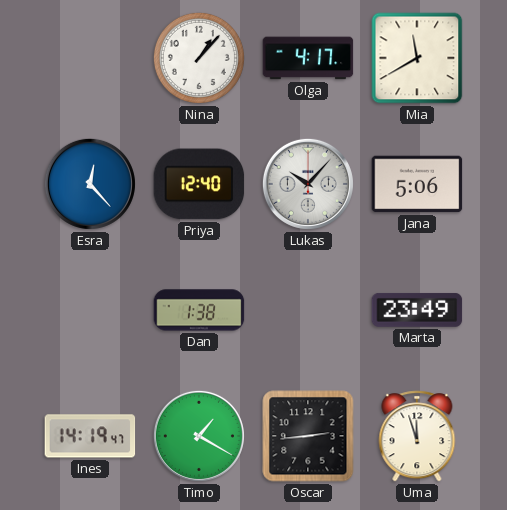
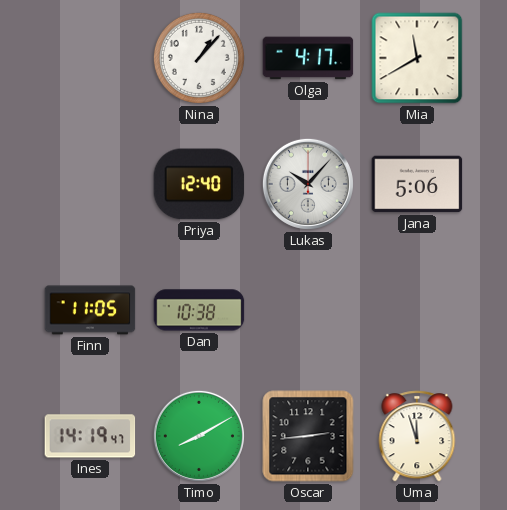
Esra: 12:23 -> none (90, 184)
Finn: none -> 11:05 (90, 310)
Dan: 1:38 -> 10:38 (199, 310)
Marta: 23:49 -> none (417, 310)
Timo: 1:20 -> 8:10 (199, 436)
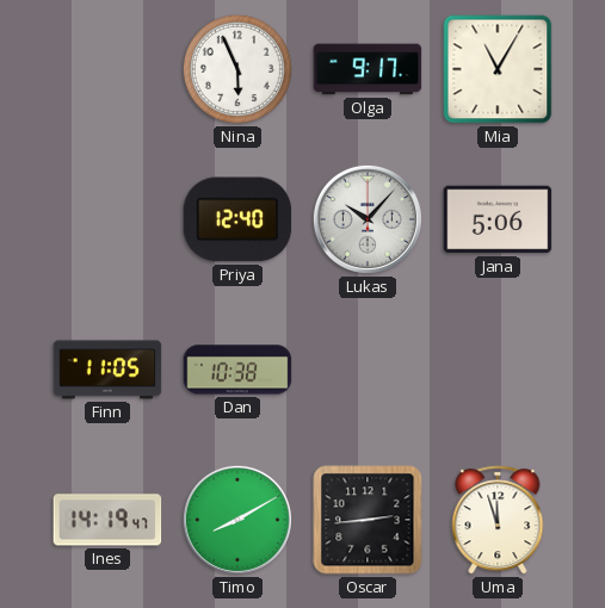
Nina: 1:07 -> 5:56 (237, 69)
Olga: 4:17 -> 9:17 (368, 69)
Mia: 11:40 -> 11:05 (498, 69)
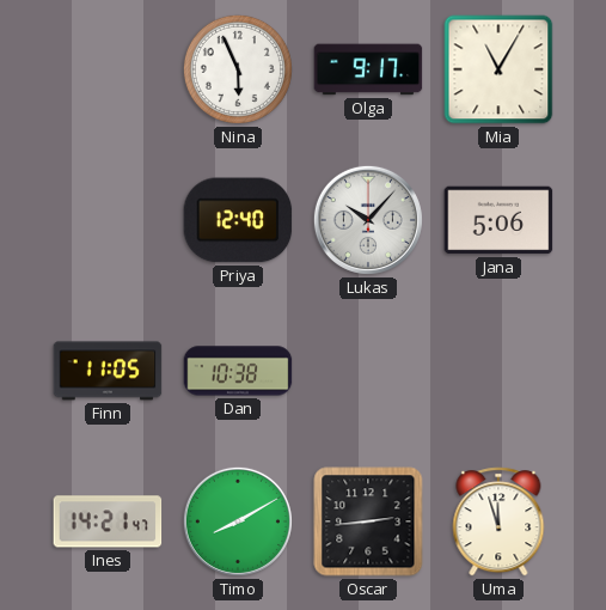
Ines: 14:19 -> 14:21 (108, 521)
